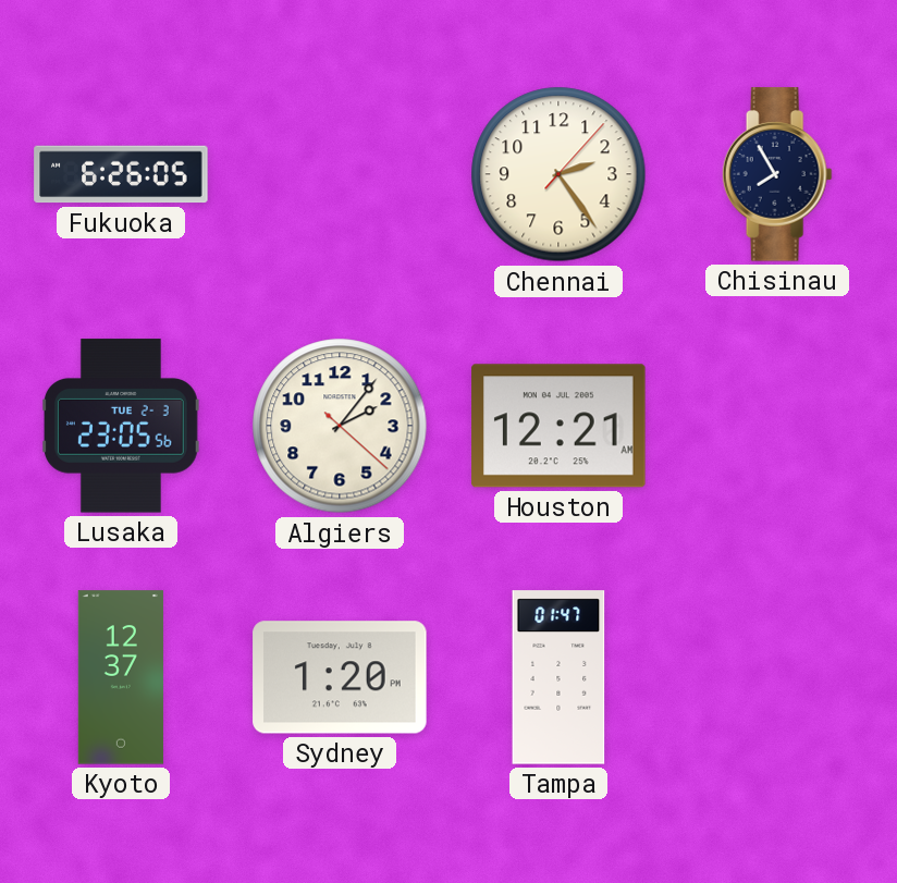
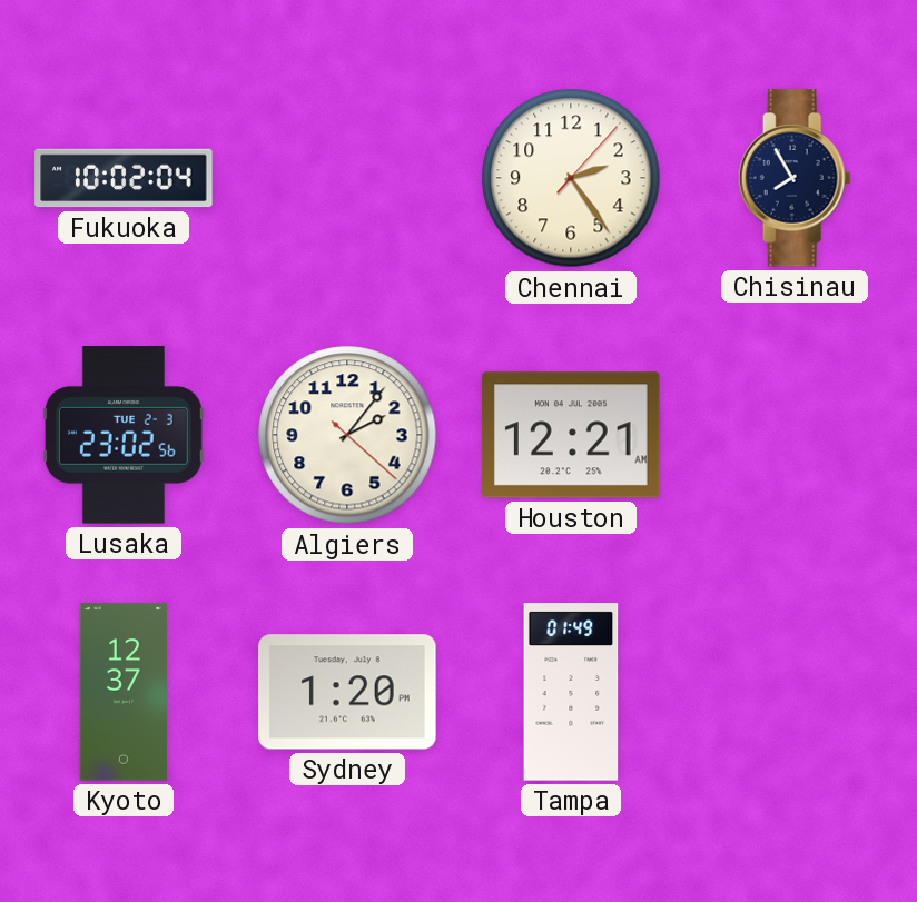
Fukuoka: 6:26 -> 10:02 (124, 178)
Lusaka: 23:05 -> 23:02 (124, 435)
Tampa: 01:47 -> 01:49 (571, 692)
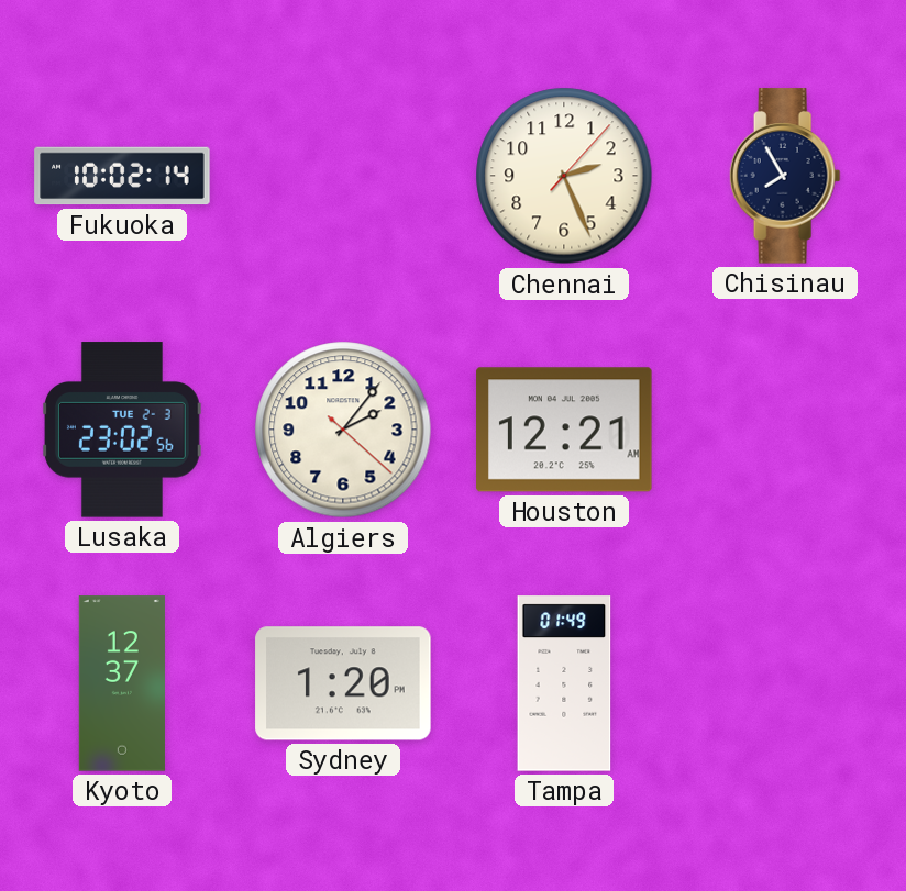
Fukuoka: 10:02:04 -> 10:02:14 (122, 176)
Chennai: 2:24 -> 2:26 (564, 176)
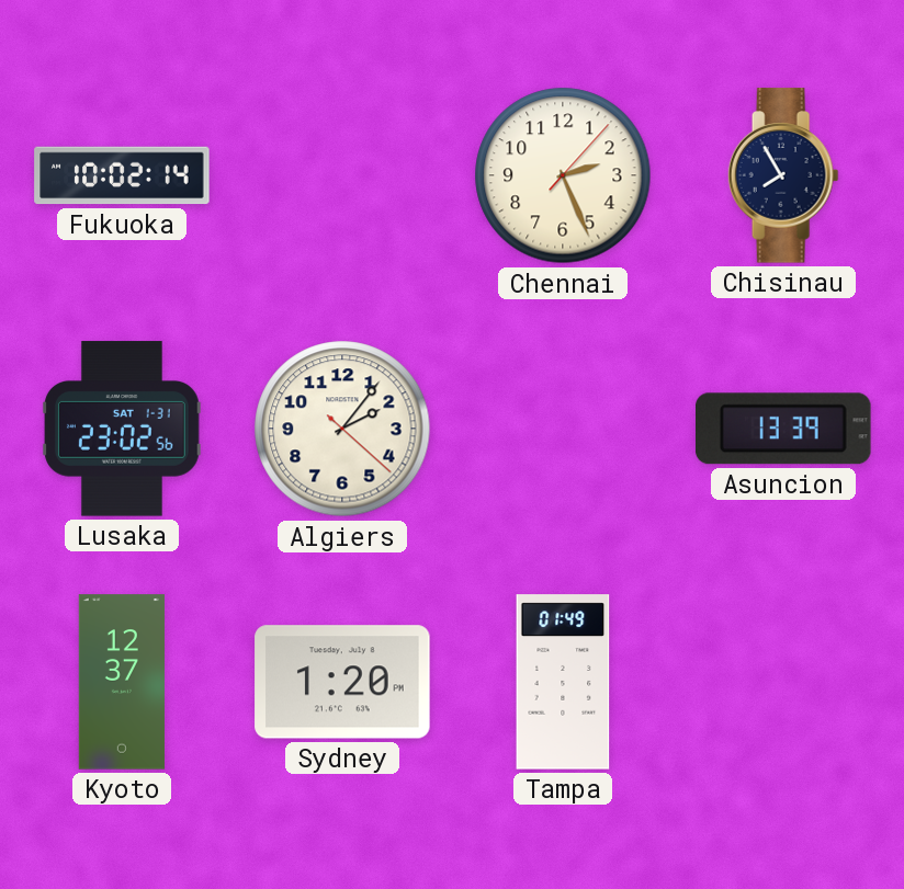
Lusaka date: TUE 2-3 -> SAT 1-31 (122, 429)
Houston: 12:21 -> none (564, 430)
Asuncion: none -> 13:39 (784, 429)
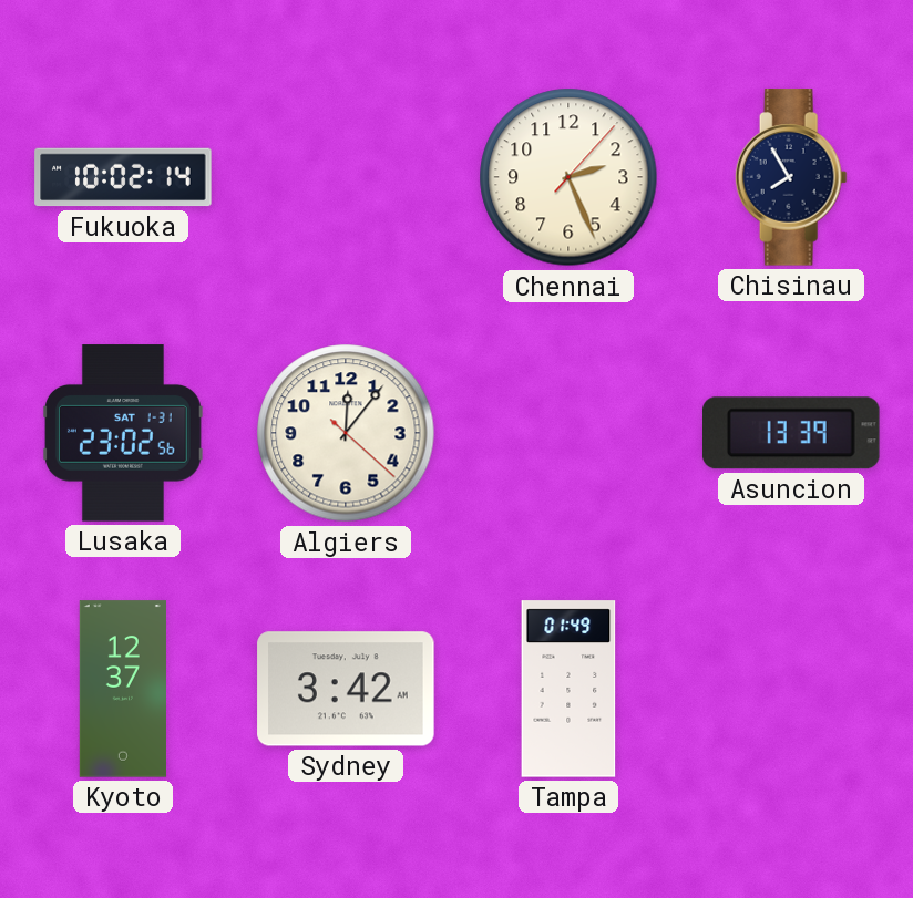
Algiers: 2:06 -> 12:06 (346, 433)
Sydney: 1:20 -> 3:42 (346, 689)
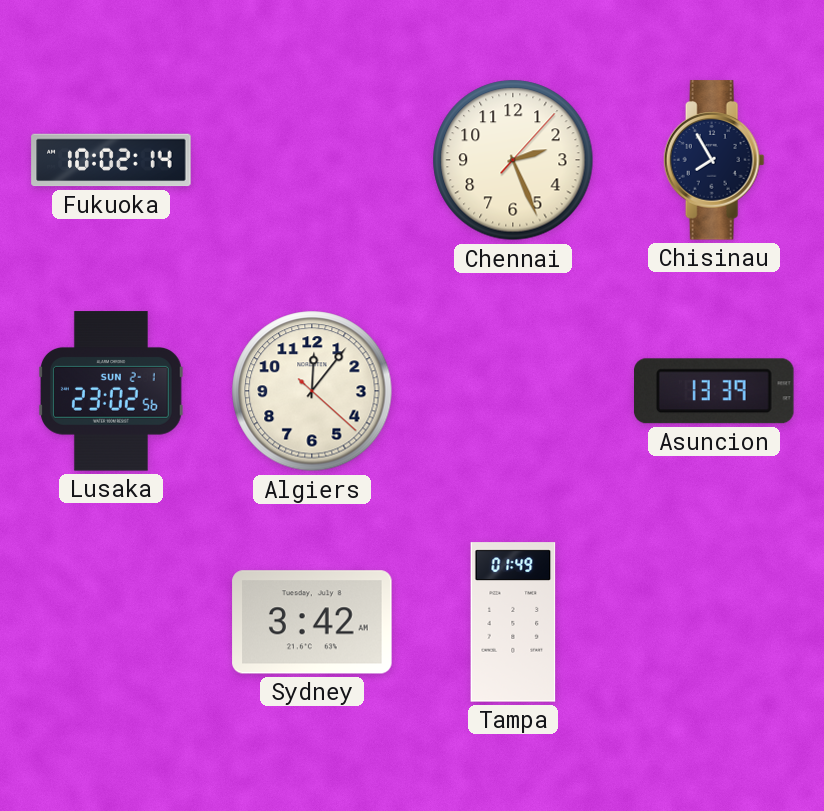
Lusaka date: SAT 1-31 -> SUN 2-1 (111, 391)
Kyoto: 12:37 -> none (123, 689)
